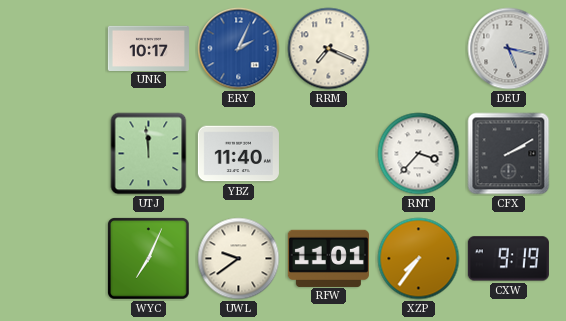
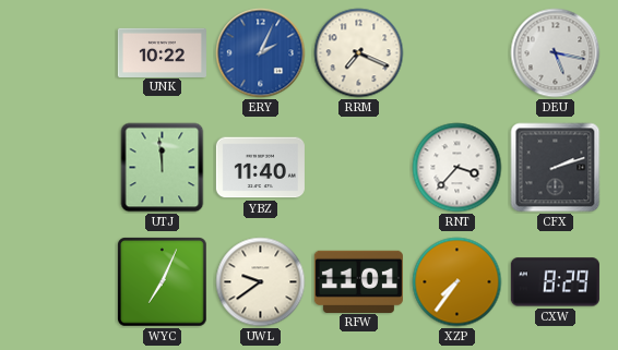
UNK: 10:17 -> 10:22 (162, 52)
CFX: 2:10 -> 2:12 (556, 168)
CXW: 9:19 -> 8:29 (555, 282)
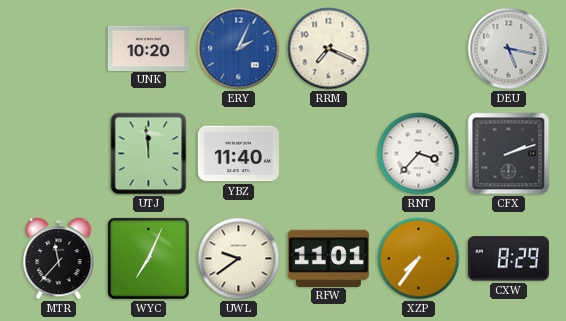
UNK: 10:22 -> 10:20 (148, 48)
MTR: none -> 11:37 (59, 259)
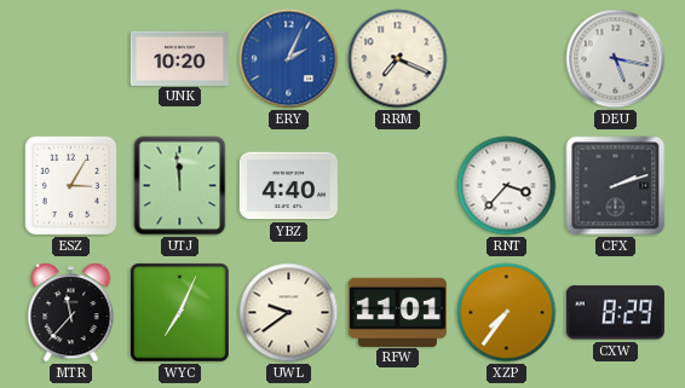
ESZ: none -> 3:05 (71, 186)
YBZ: 11:40 -> 4:40 (288, 186)
